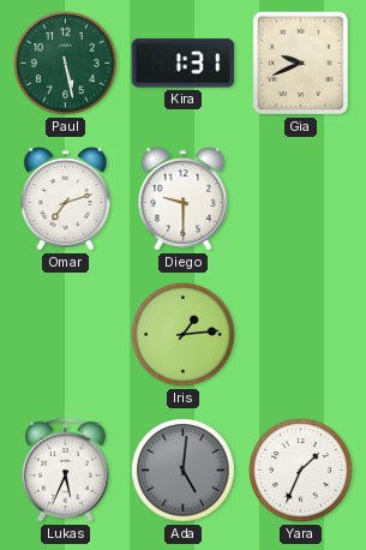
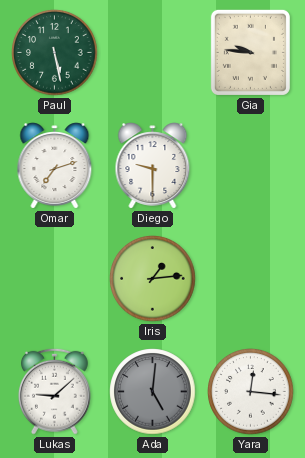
Kira: 1:31 -> none (184, 64)
Gia: 9:41 -> 9:46 (250, 52)
Lukas: 5:34 -> 9:08 (54, 391)
Yara: 1:34 -> 12:16 (251, 392)
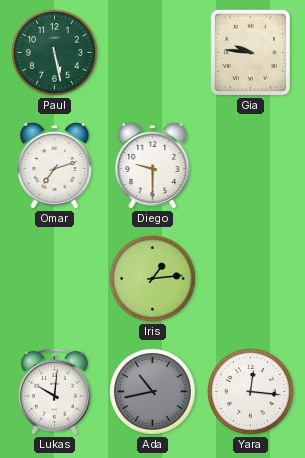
Lukas: 9:08 -> 10:01 (54, 391)
Ada: 5:01 -> 10:43 (153, 392)
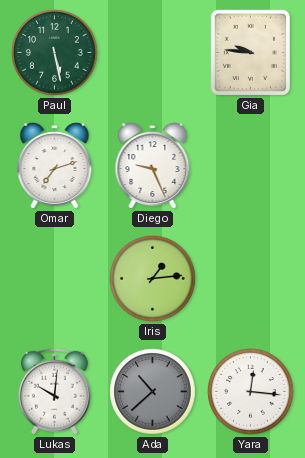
Diego: 9:30 -> 9:26 (153, 166)
Ada: 10:43 -> 10:38 (153, 392)
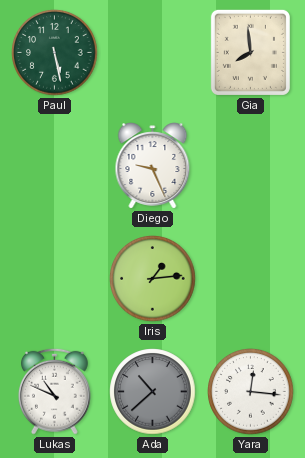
Gia: 9:46 -> 7:59 (250, 52)
Omar: 7:12 -> none (55, 166)
Lukas: 10:01 -> 10:49 (54, 391)
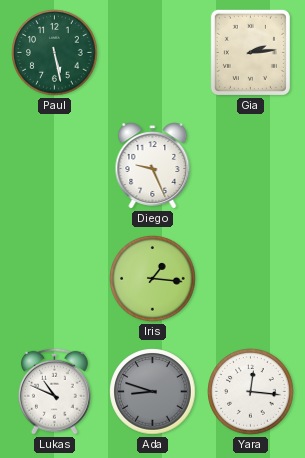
Gia: 7:59 -> 2:14 (250, 52)
Iris: 1:14 -> 1:16 (153, 279)
Ada: 10:38 -> 8:48 (153, 392)
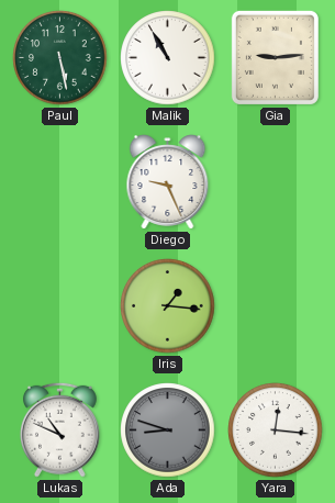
Malik: none -> 10:55 (168, 58)
Gia: 2:14 -> 9:14 (275, 57)
